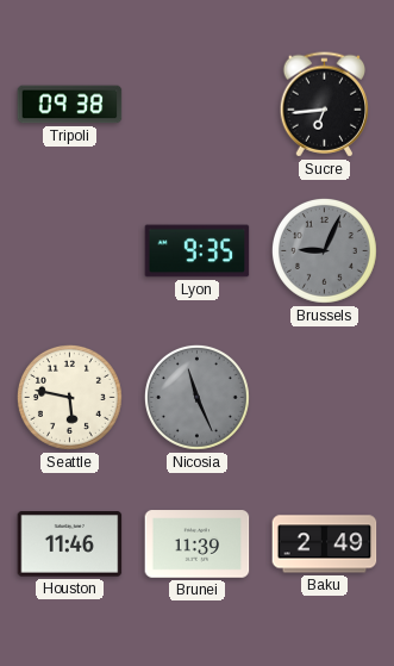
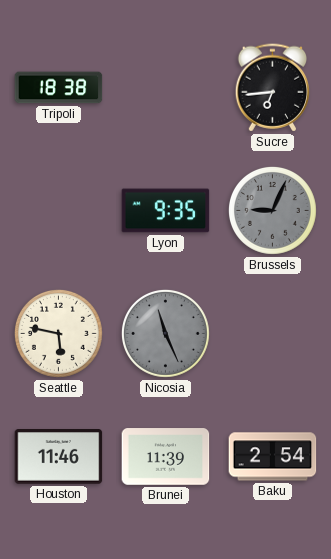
Tripoli: 09:38 -> 18:38 (59, 88)
Baku: 2:49 -> 2:54 (273, 457)
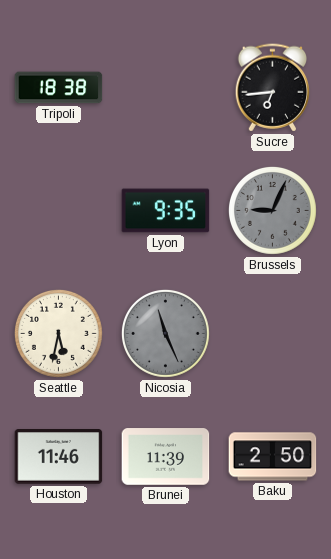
Seattle: 5:47 -> 5:32 (58, 333)
Baku: 2:54 -> 2:50 (273, 457)
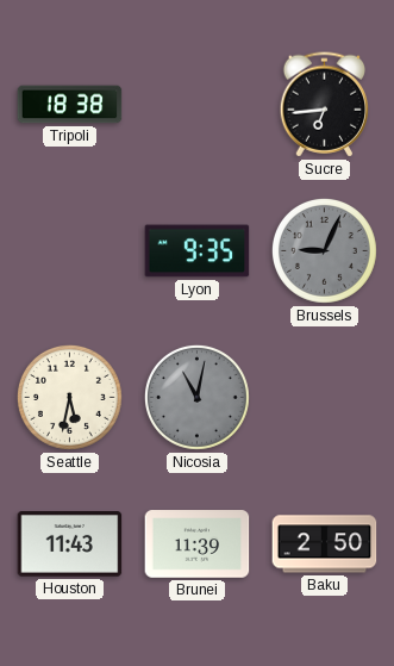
Nicosia: 11:26 -> 11:02 (196, 397)
Houston: 11:46 -> 11:43 (70, 544)
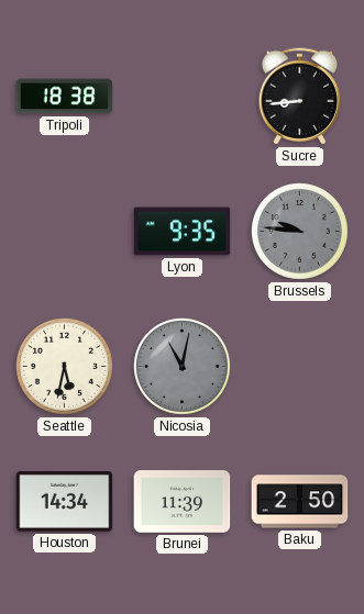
Sucre: 6:44 -> 8:44 (299, 97)
Brussels: 9:04 -> 9:46 (299, 231)
Houston: 11:43 -> 14:34 (65, 502)
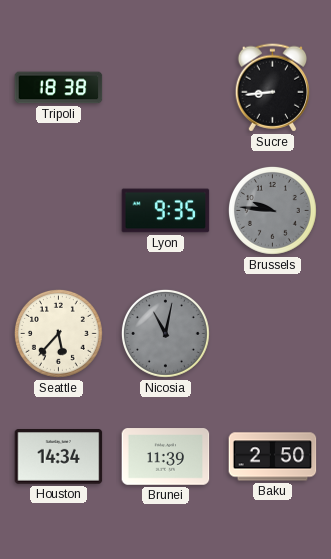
Seattle: 5:32 -> 5:37 (58, 333)
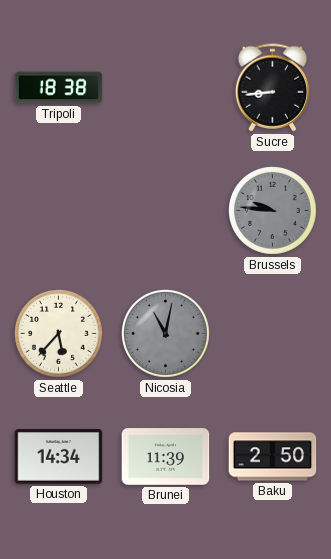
Lyon: 9:35 -> none (166, 211)
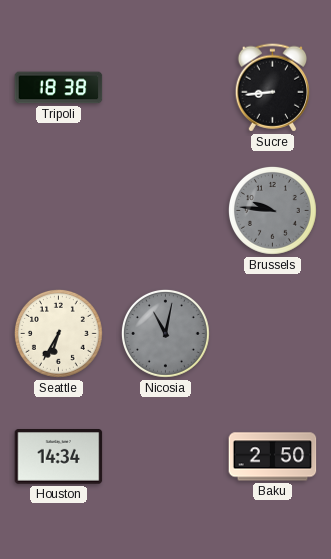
Seattle: 5:37 -> 6:35 (58, 333)
Brunei: 11:39 -> none (166, 457)
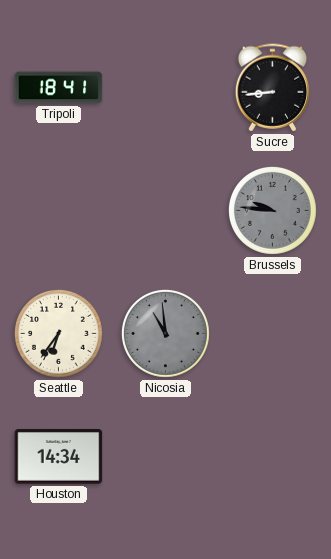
Tripoli: 18:38 -> 18:41 (59, 88)
Seattle: 6:35 -> 6:36 (58, 333)
Nicosia: 11:02 -> 10:59 (165, 333)
Baku: 2:50 -> none (273, 457)
